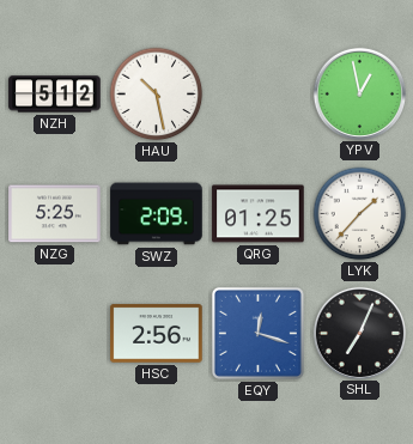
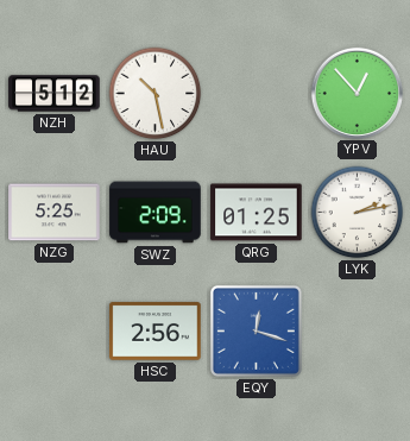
YPV: 12:58 -> 12:53 (357, 93)
LYK: 1:37 -> 2:13 (358, 213)
SHL: 7:04 -> none (359, 333)
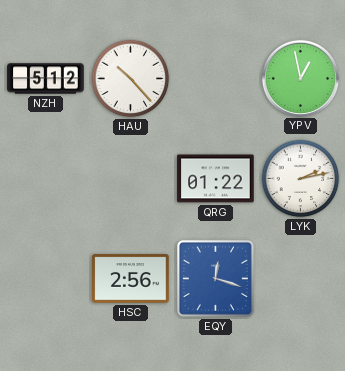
HAU: 10:28 -> 10:23 (131, 79)
YPV: 12:53 -> 12:58 (300, 78)
NZG: 5:25 -> none (55, 213)
SWZ: 2:09 -> none (156, 213)
QRG: 01:25 -> 01:22 (216, 179)
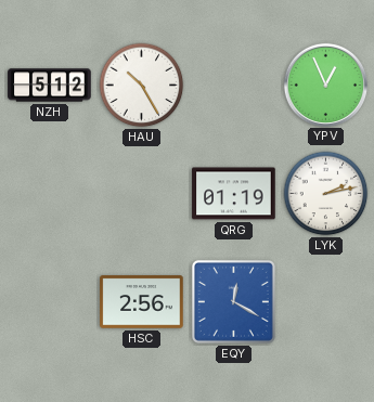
HAU: 10:23 -> 10:25 (142, 86)
YPV: 12:58 -> 12:56 (325, 85)
QRG: 01:22 -> 01:19 (234, 194)
EQY: 12:18 -> 12:20 (233, 301)
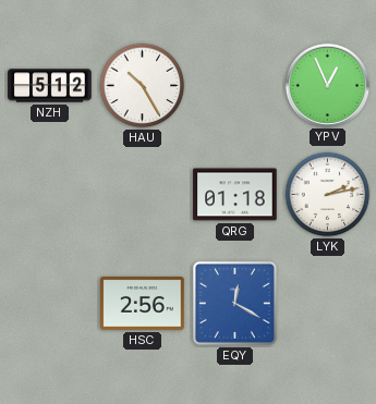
QRG: 01:19 -> 01:18 (235, 195)
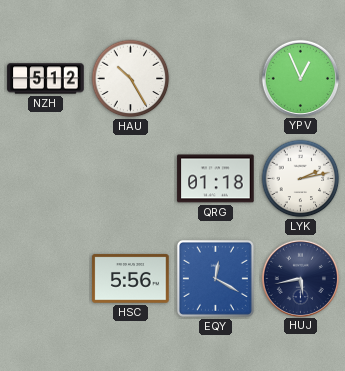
HSC: 2:56 -> 5:56 (131, 279)
HUJ: none -> 5:43 (300, 278)
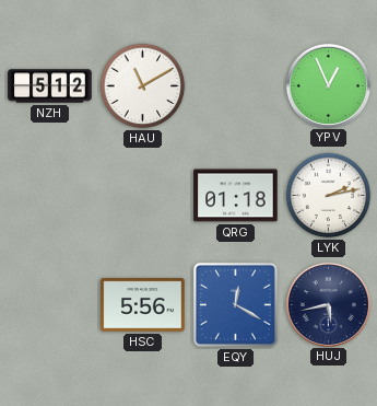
HAU: 10:25 -> 11:10 (143, 86)
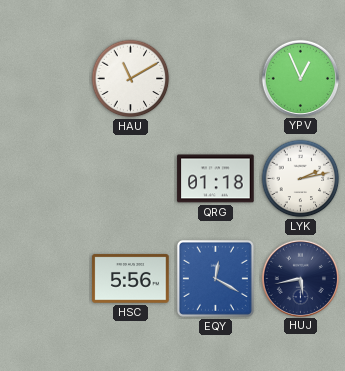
NZH: 5:12 -> none (50, 86)
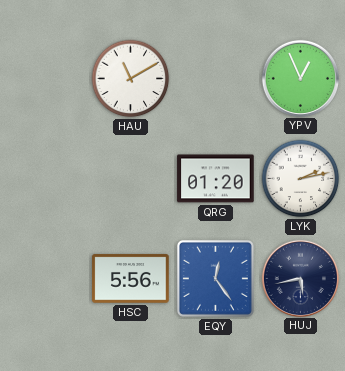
QRG: 01:18 -> 01:20 (216, 179)
EQY: 12:20 -> 12:24 (215, 278)
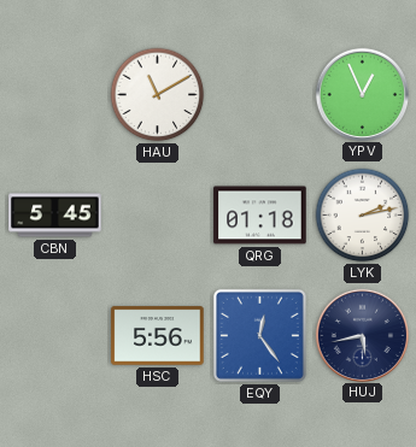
CBN: none -> 5:45 (55, 216)
QRG: 01:20 -> 01:18 (260, 216)
